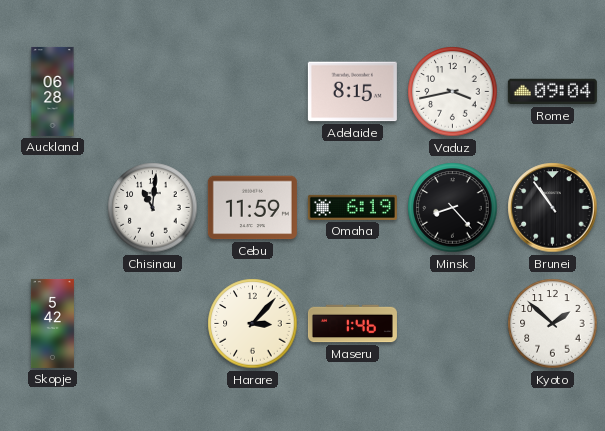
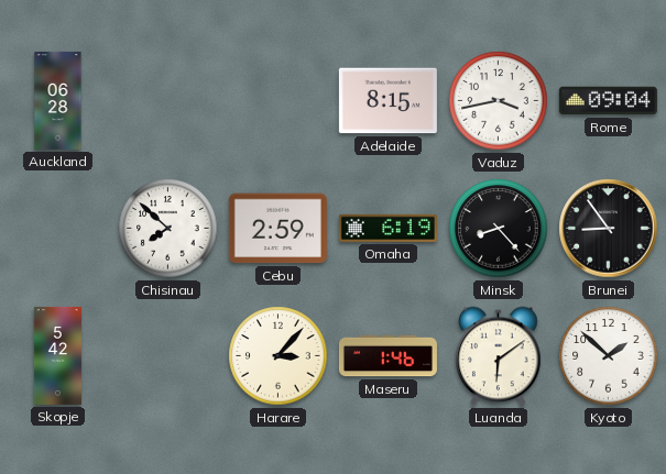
Chisinau: 11:01 -> 7:52 (168, 229)
Cebu: 11:59 -> 2:59 (277, 229)
Brunei: 10:54 -> 8:54 (609, 229)
Luanda: none -> 6:09 (499, 356)
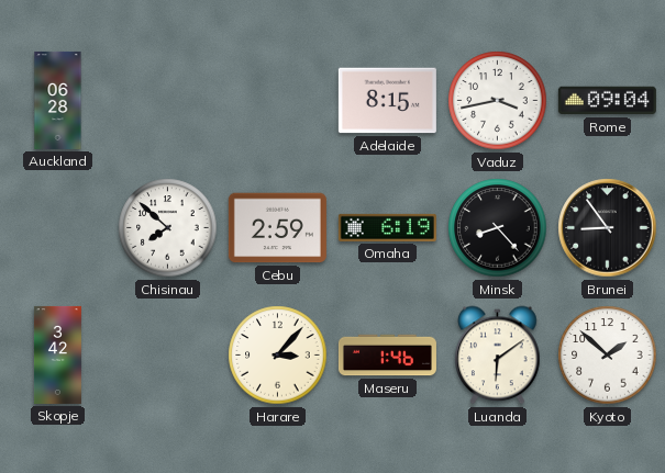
Skopje: 5:42 -> 3:42 (57, 354)
